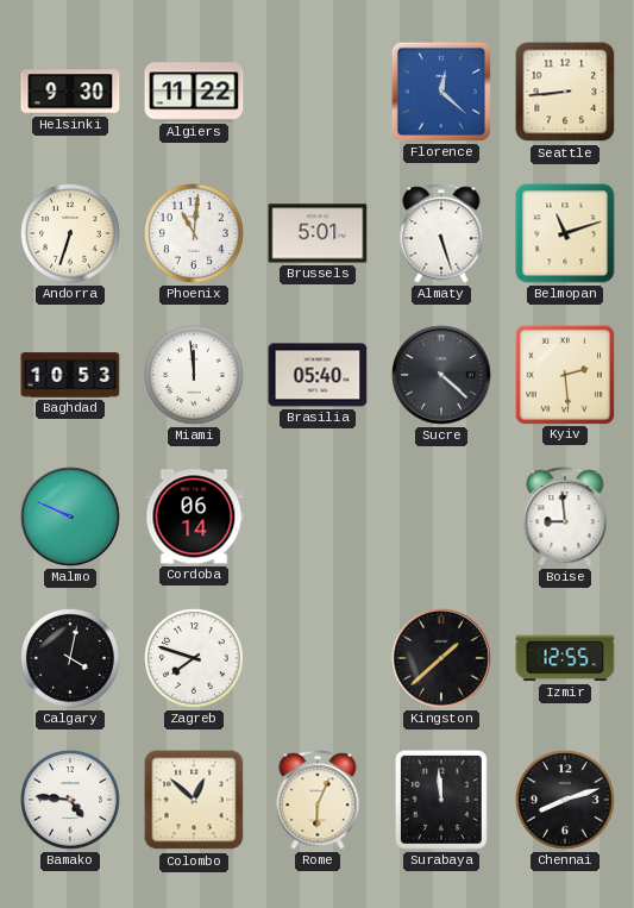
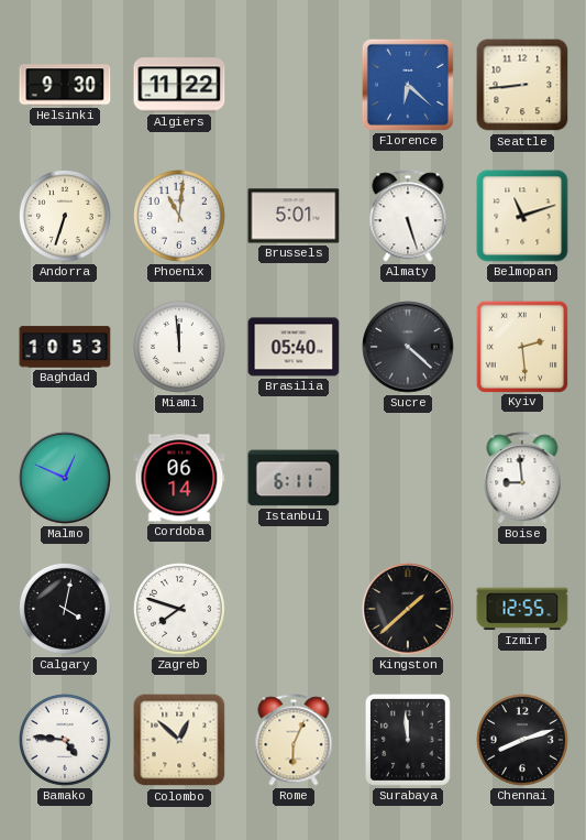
Florence: 12:22 -> 6:22 (408, 85)
Malmo: 9:49 -> 12:49 (65, 478)
Istanbul: none -> 6:11 (294, 478)
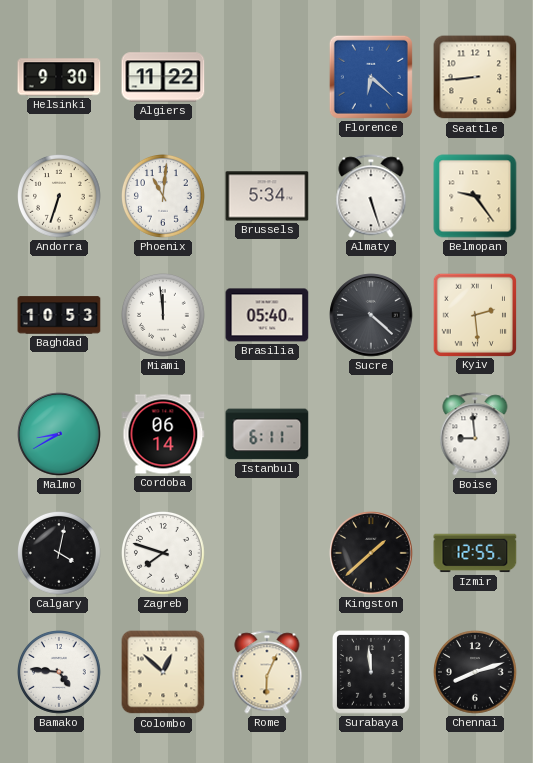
Brussels: 5:01 -> 5:34 (267, 196)
Belmopan: 11:12 -> 9:24 (475, 196)
Malmo: 12:49 -> 8:40 (59, 434)
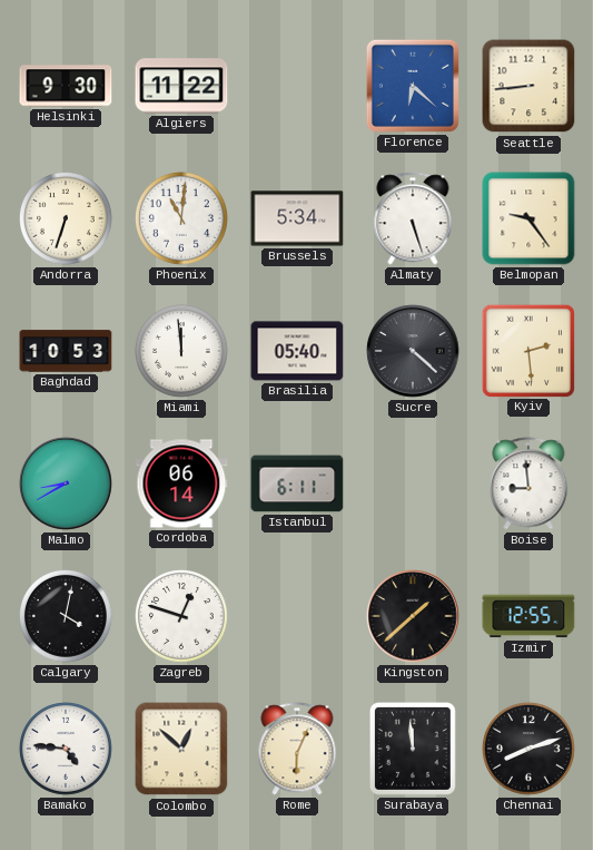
Zagreb: 7:48 -> 12:48 (182, 617)
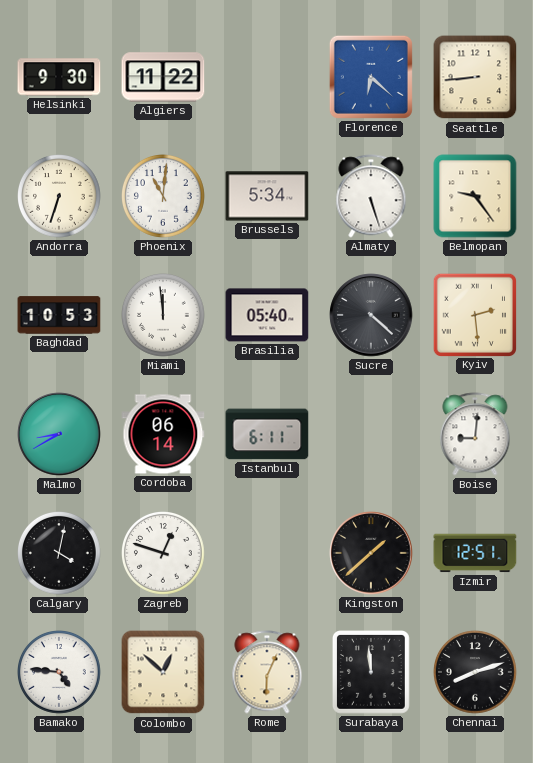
Boise: 8:59 -> 9:01 (475, 434)
Izmir: 12:55 -> 12:51 (475, 553)
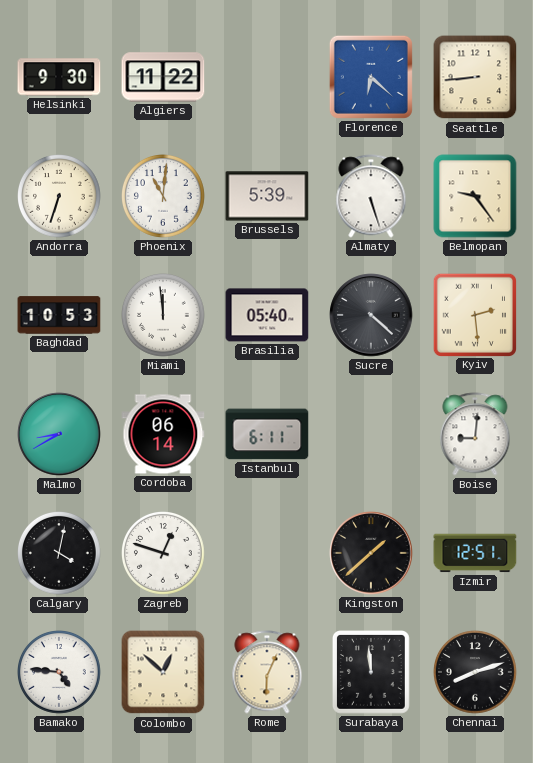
Brussels: 5:34 -> 5:39 (267, 196)
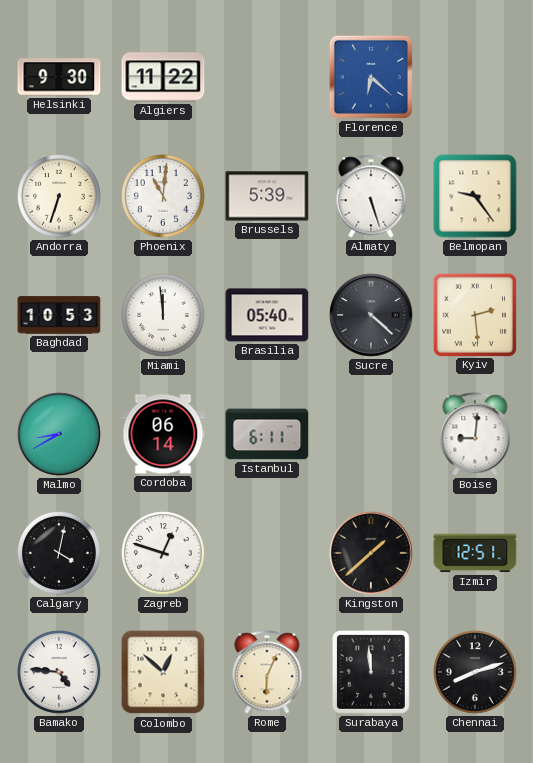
Seattle: 8:44 -> none (475, 77)
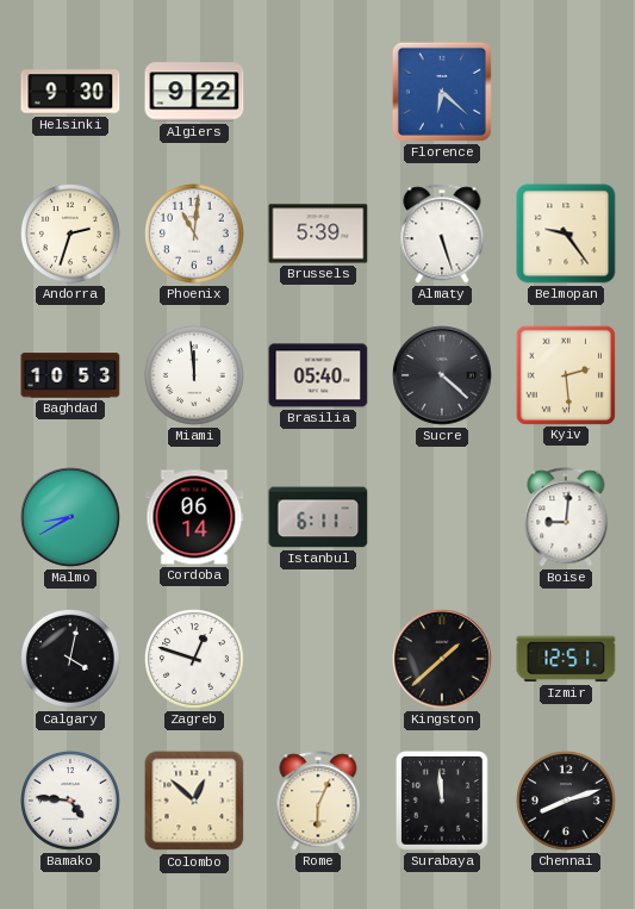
Algiers: 11:22 -> 9:22 (194, 92)
Andorra: 6:33 -> 2:33 (71, 235)
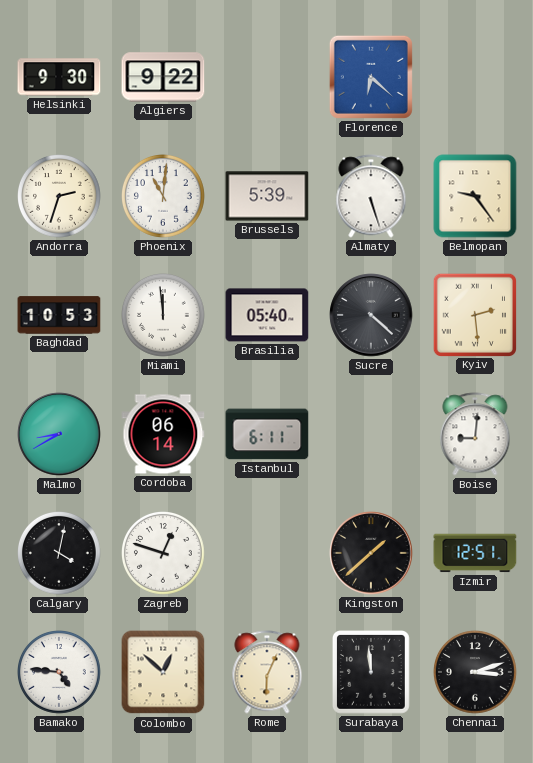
Chennai: 8:12 -> 3:12 (476, 673)
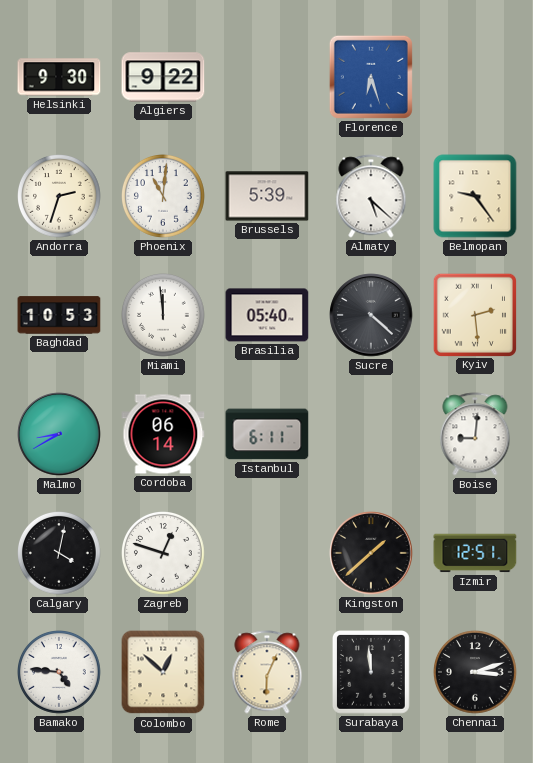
Florence: 6:22 -> 6:27 (371, 77)
Almaty: 5:27 -> 5:22 (371, 196)
